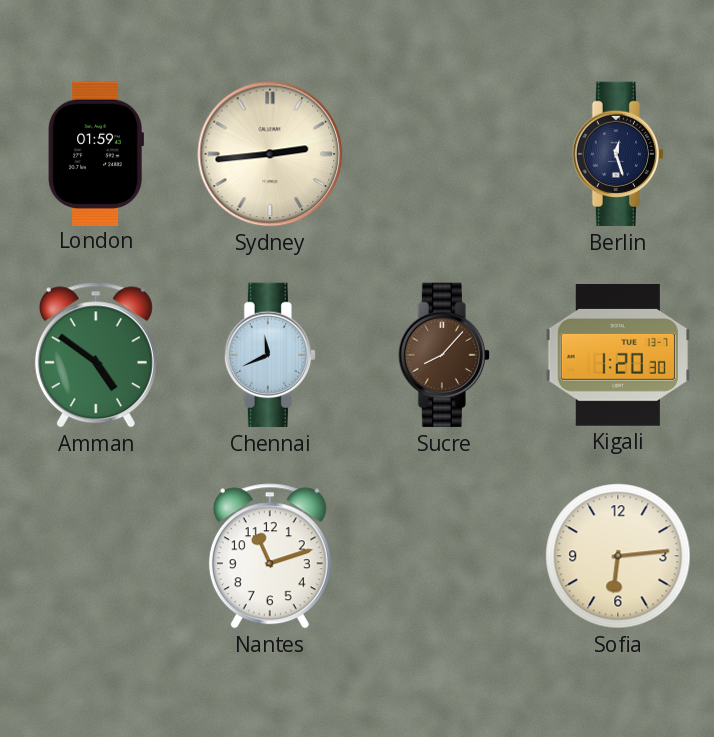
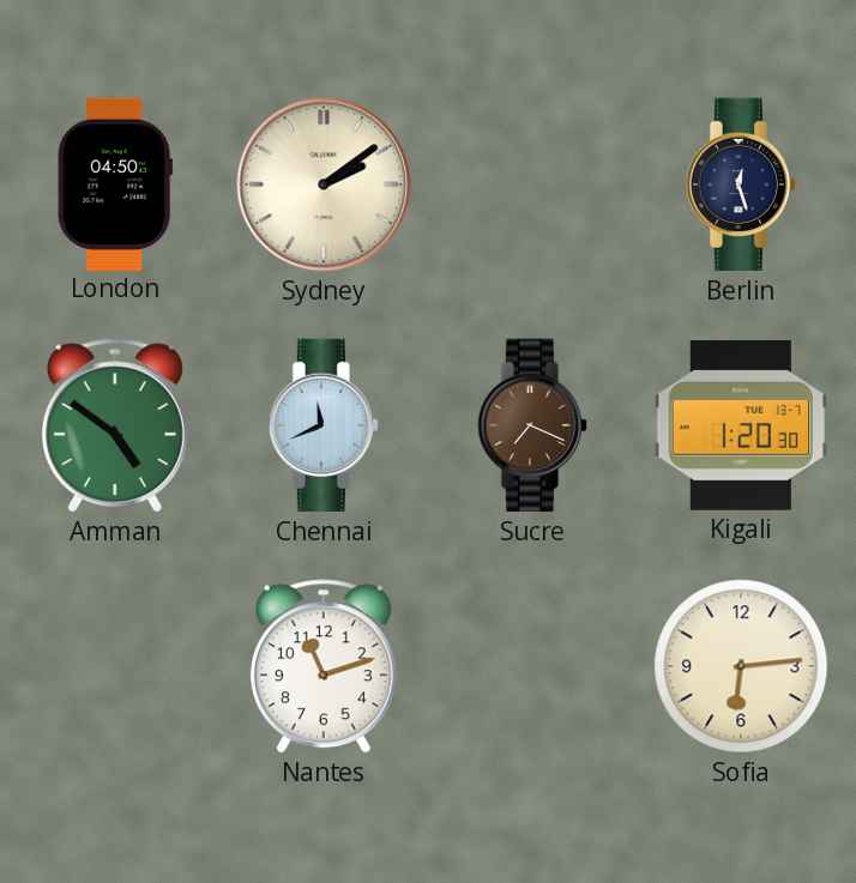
London: 01:59 -> 04:50 (115, 183)
Sydney: 2:44 -> 2:09 (324, 185)
Sucre: 8:07 -> 7:19 (531, 425)
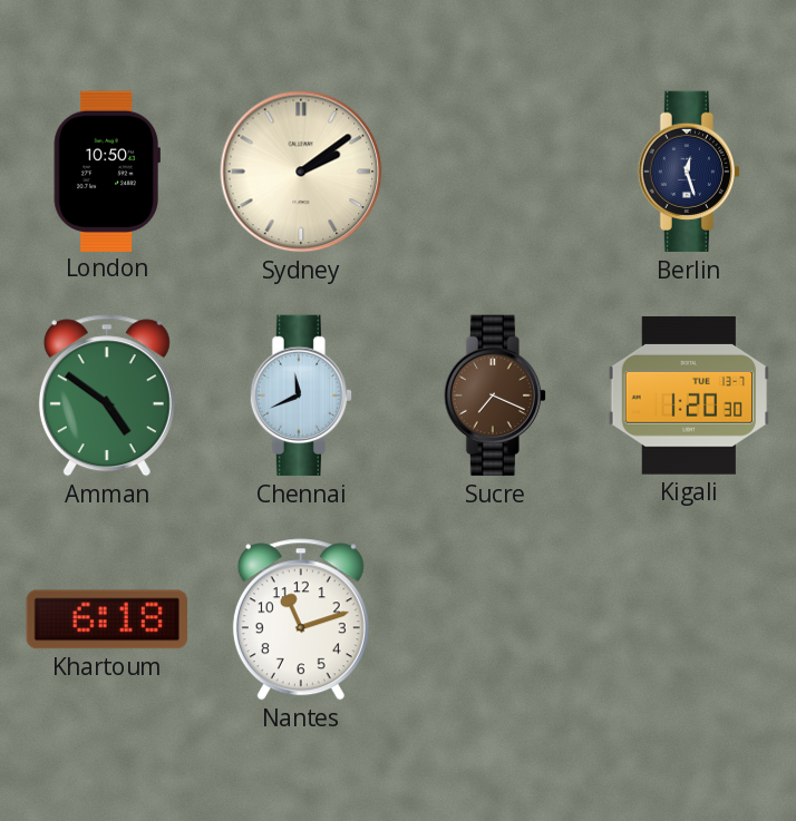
London: 04:50 -> 10:50 (107, 170)
Khartoum: none -> 6:18 (106, 619)
Sofia: 6:14 -> none (741, 666)
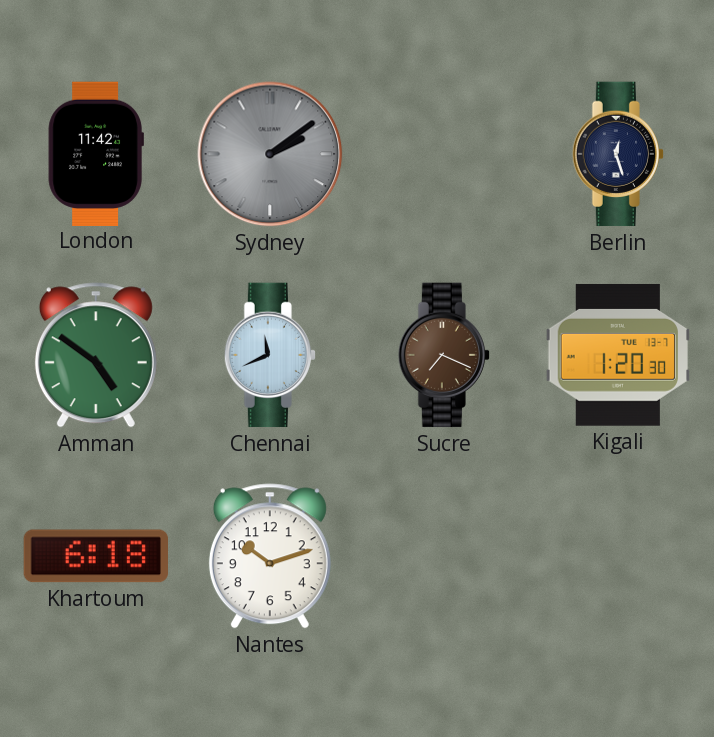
London: 10:50 -> 11:42 (96, 153)
Sydney dial: cream -> grey (270, 154)
Nantes: 11:12 -> 10:12 (270, 556)
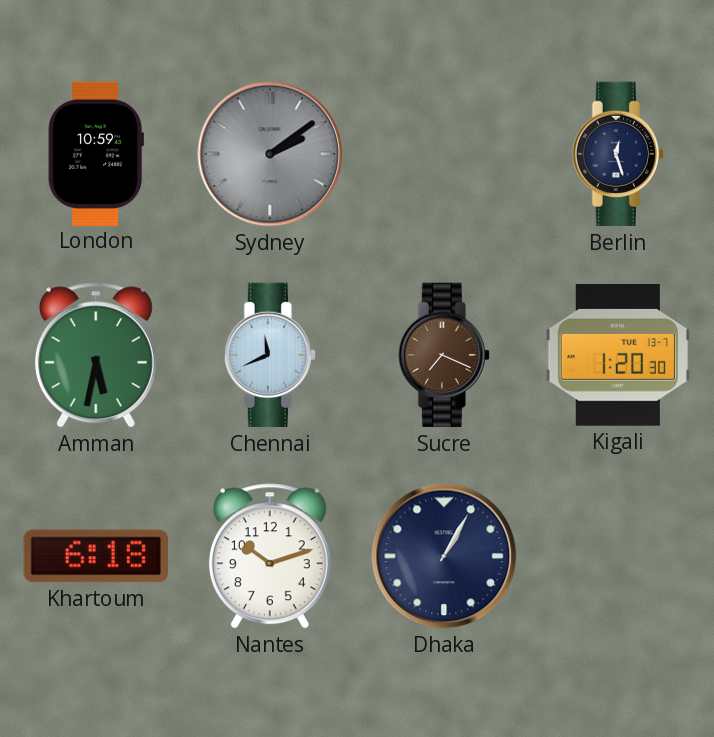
London: 11:42 -> 10:59 (96, 153)
Amman: 4:51 -> 5:32 (96, 355)
Dhaka: none -> 1:05 (444, 556)
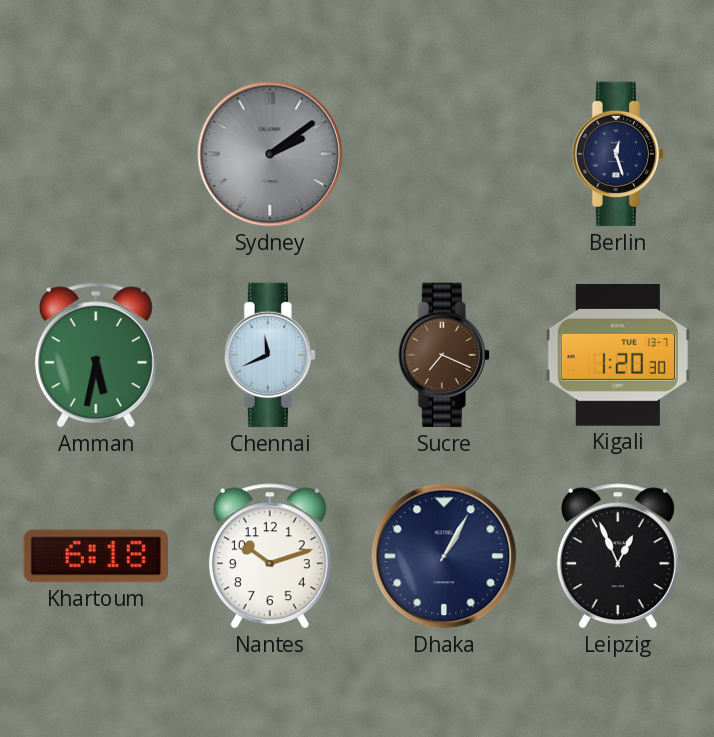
London: 10:59 -> none (96, 153)
Leipzig: none -> 12:56 (618, 556)
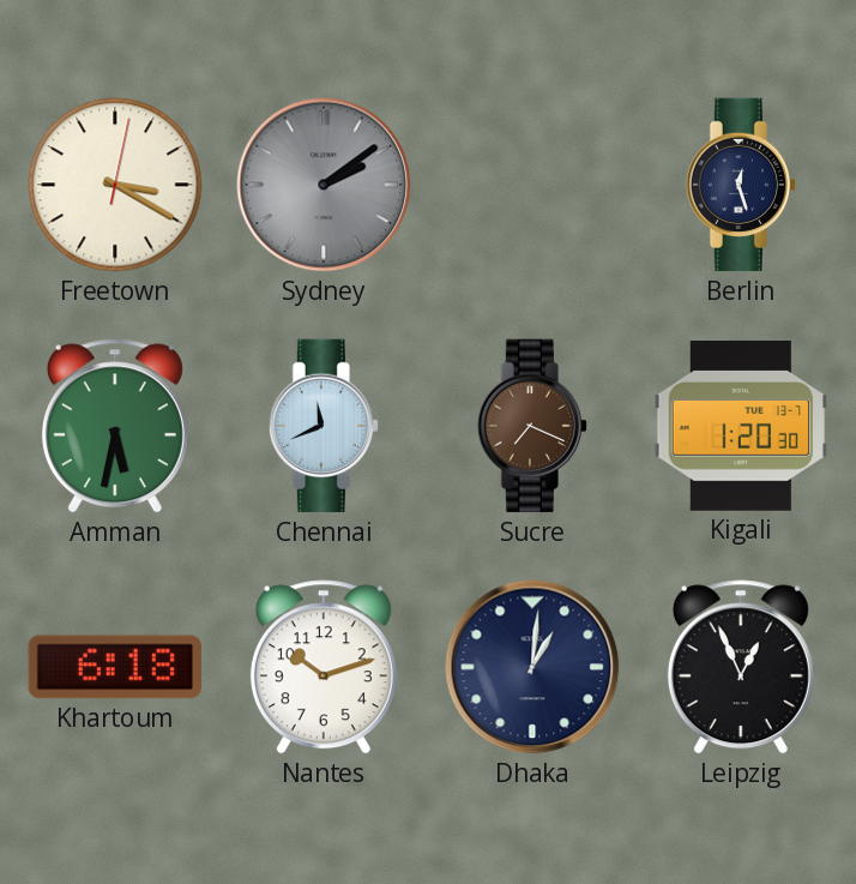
Freetown: none -> 3:20 (115, 185)
Dhaka: 1:05 -> 1:01 (532, 667)
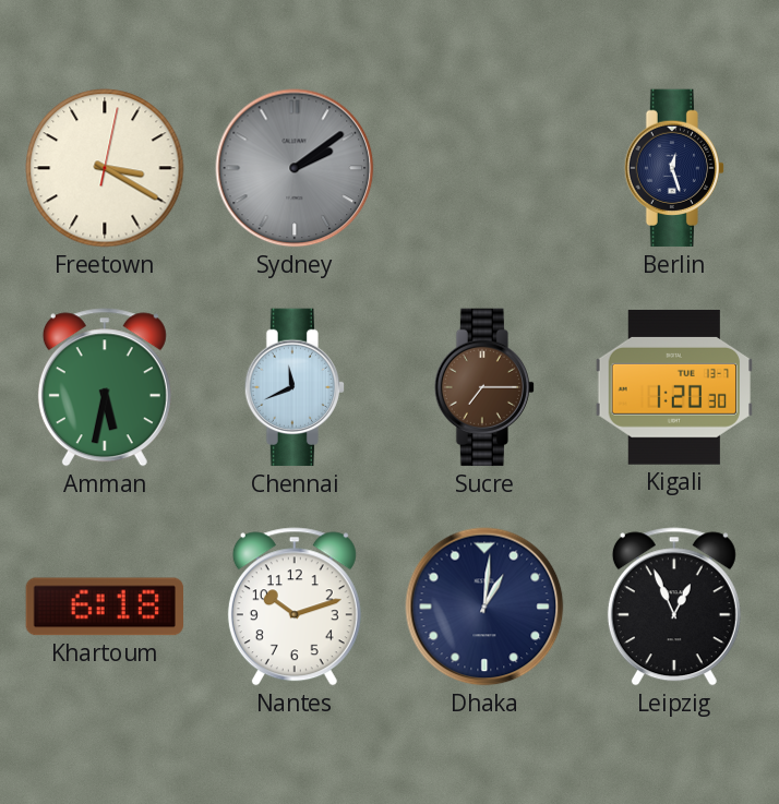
Sucre: 7:19 -> 7:15 (483, 387)
